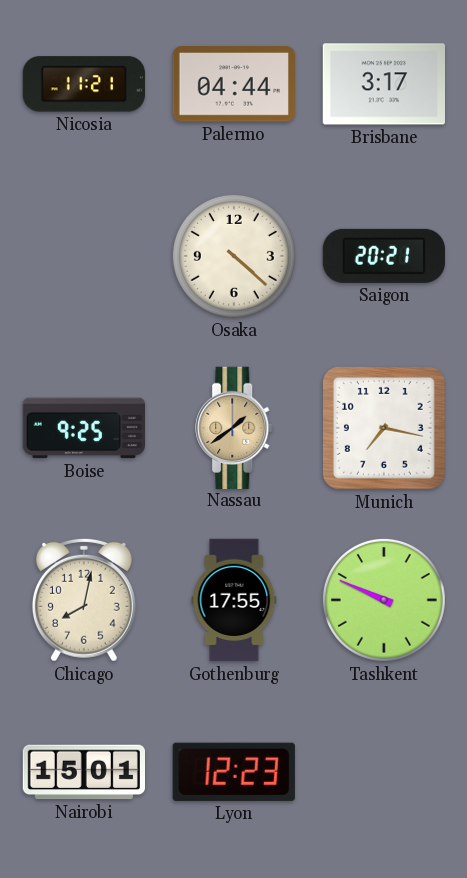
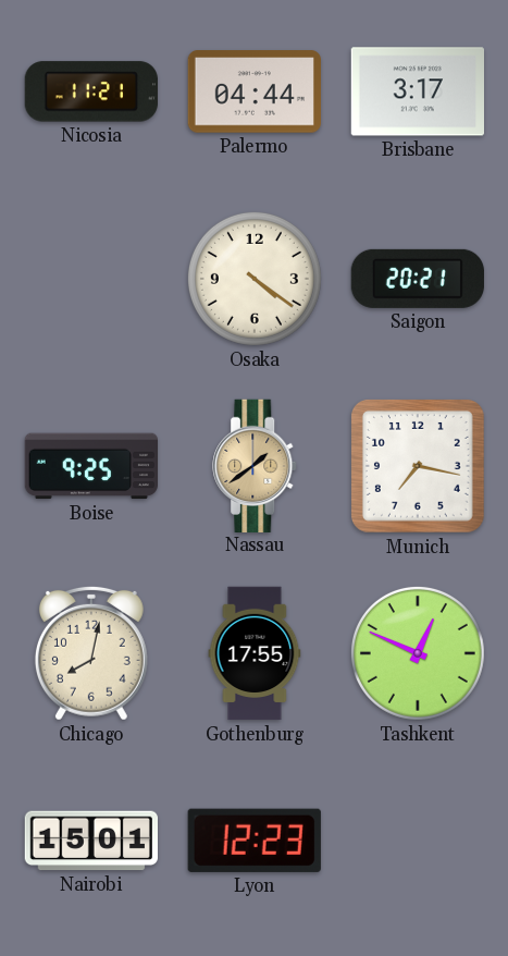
Osaka: 4:22 -> 4:21 (255, 279)
Tashkent: 9:49 -> 12:49 (418, 653)
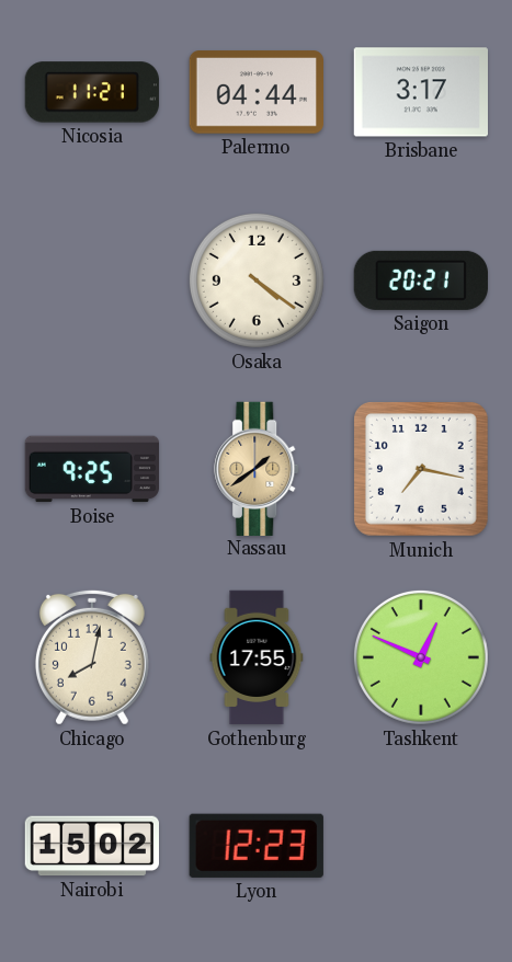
Nairobi: 15:01 -> 15:02 (91, 846)
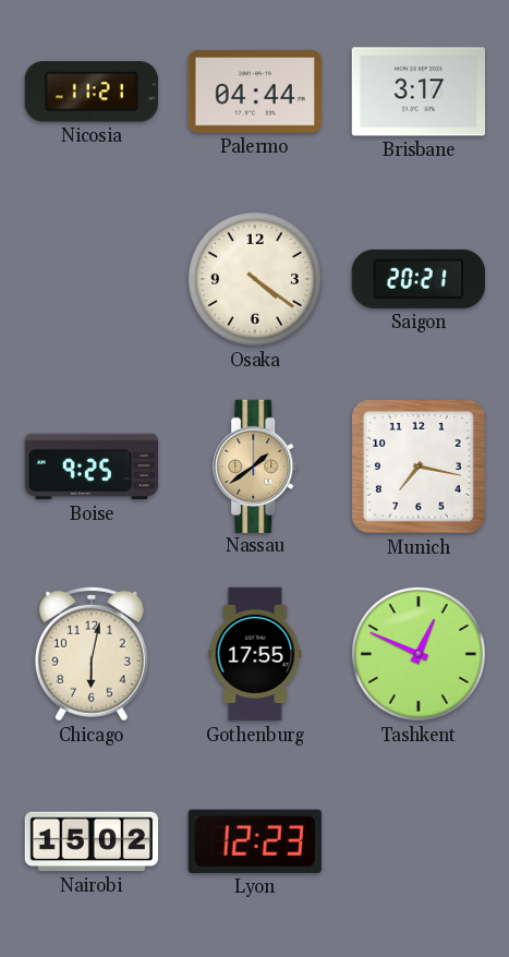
Chicago: 8:02 -> 6:02 (92, 654)
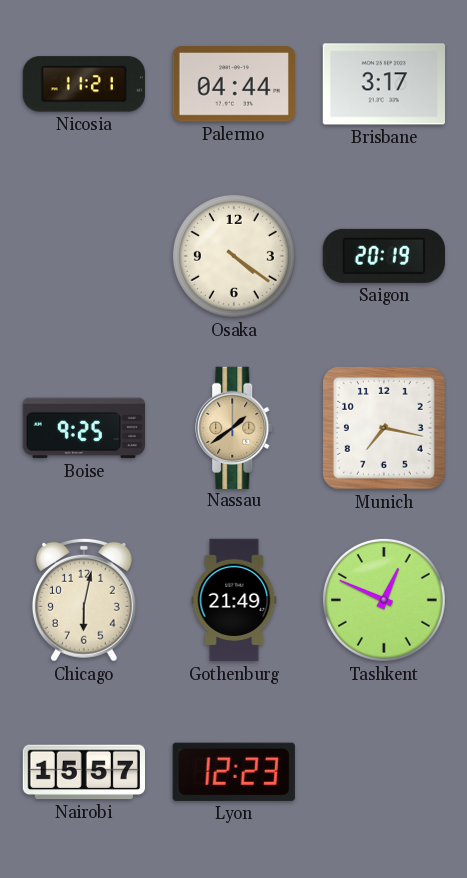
Saigon: 20:21 -> 20:19 (384, 256)
Gothenburg: 17:55 -> 21:49 (234, 600)
Nairobi: 15:02 -> 15:57 (83, 772)
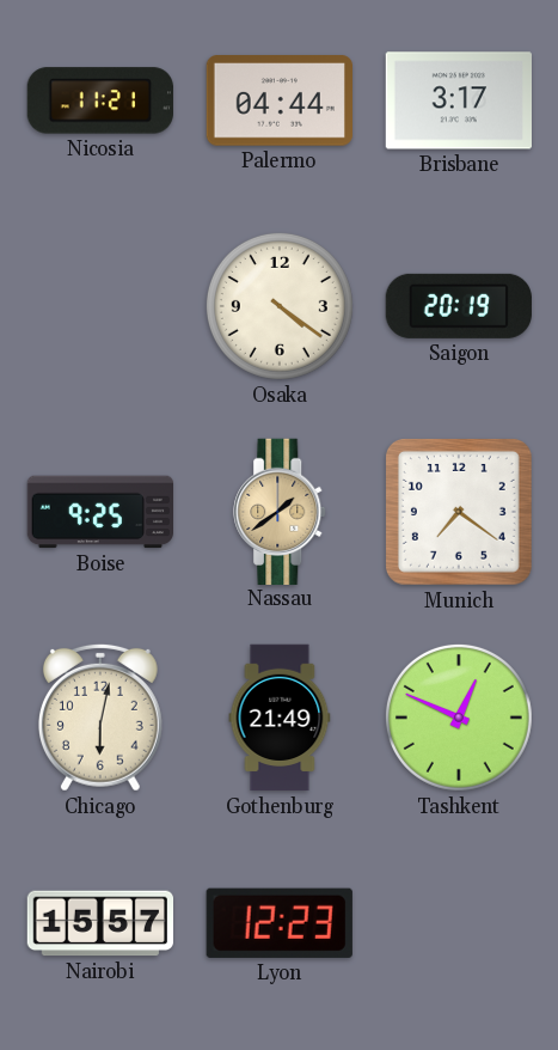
Munich: 7:17 -> 7:21 (459, 512)
